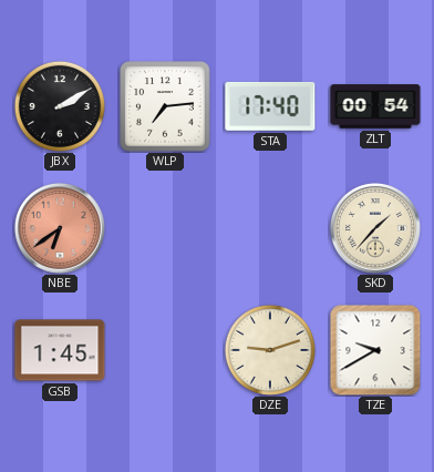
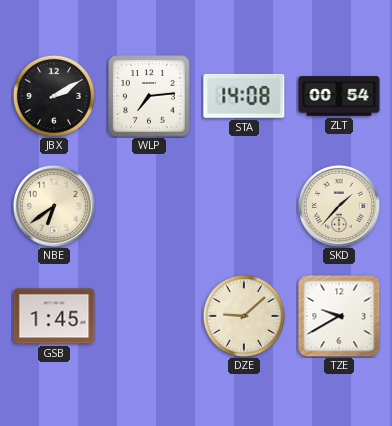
STA: 17:40 -> 14:08 (244, 96)
NBE dial: salmon -> cream (54, 206)
DZE: 9:12 -> 9:08 (244, 316)
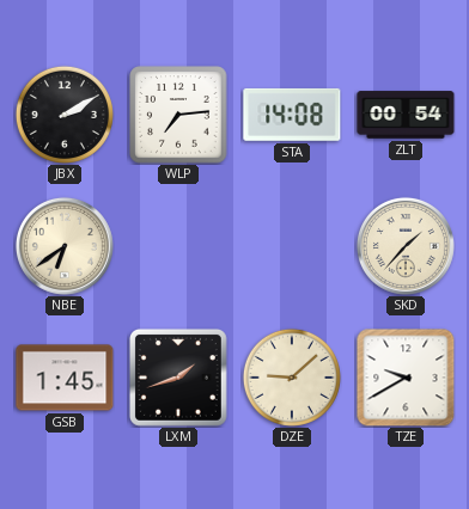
LXM: none -> 1:42 (178, 378)
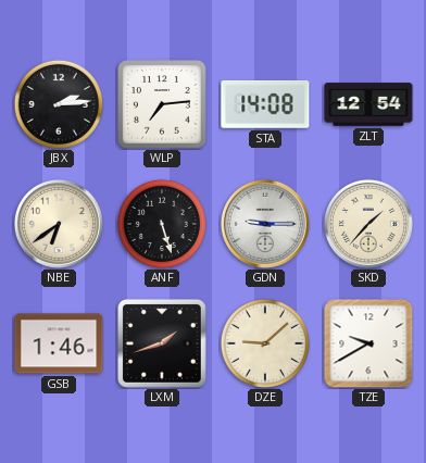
JBX: 2:10 -> 2:14 (59, 104)
ZLT: 00:54 -> 12:54 (368, 104)
ANF: none -> 5:27 (162, 224)
GDN: none -> 9:15 (265, 224)
GSB: 1:45 -> 1:46 (59, 343)
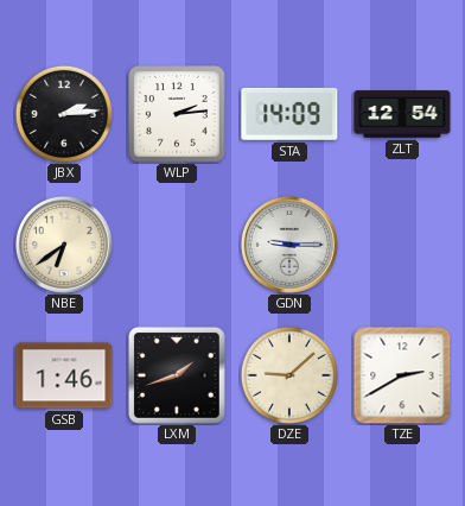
WLP: 7:14 -> 2:14 (177, 114)
STA: 14:08 -> 14:09 (289, 114)
ANF: 5:27 -> none (162, 224)
SKD: 1:37 -> none (368, 224)
TZE: 9:40 -> 2:40 (402, 375)
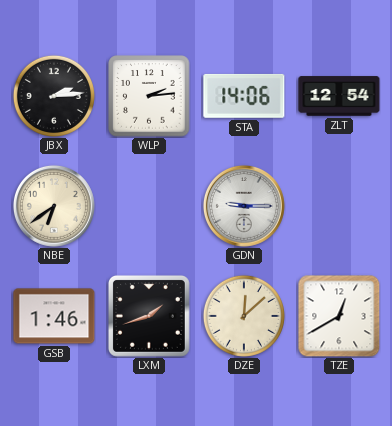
STA: 14:09 -> 14:06 (244, 96)
DZE: 9:08 -> 12:08 (244, 316)
TZE: 2:40 -> 12:40 (339, 316)
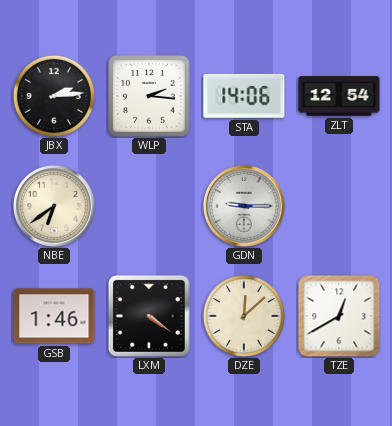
WLP: 2:14 -> 2:16 (149, 96)
LXM: 1:42 -> 4:21 (149, 316)
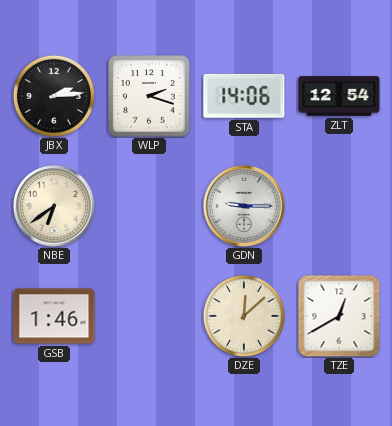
WLP: 2:16 -> 2:18 (149, 96)
LXM: 4:21 -> none (149, 316)
